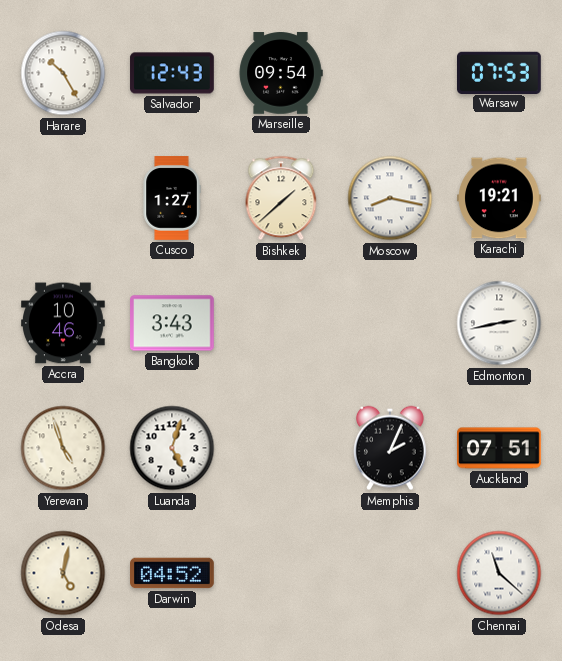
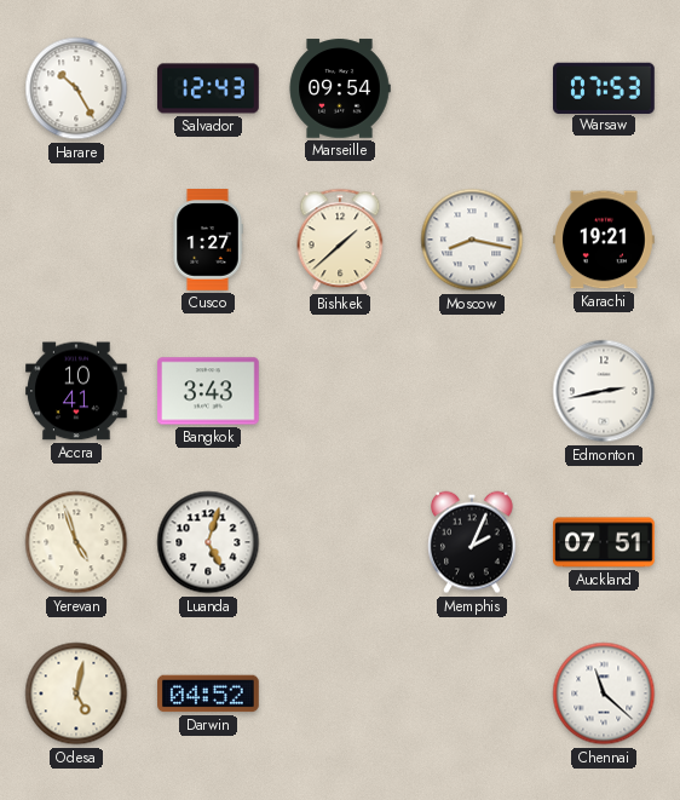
Accra: 10:46 -> 10:41 (76, 391)
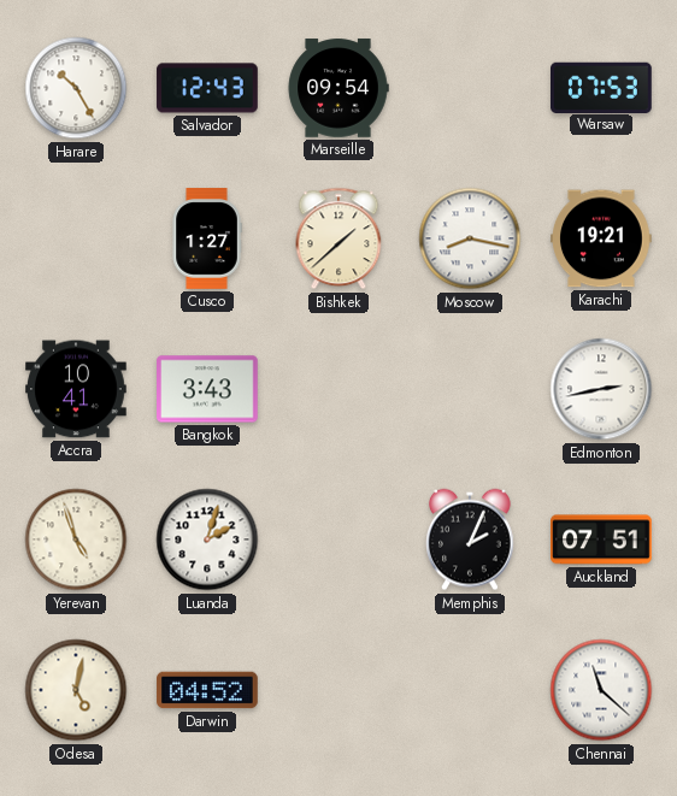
Luanda: 5:03 -> 2:03 (207, 539)
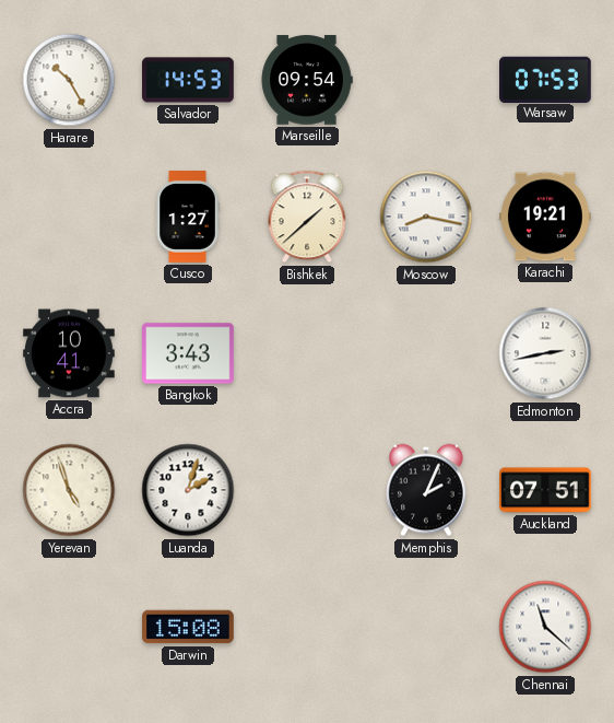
Salvador: 12:43 -> 14:53 (188, 80)
Odesa: 5:02 -> none (76, 690)
Darwin: 04:52 -> 15:08 (188, 627)
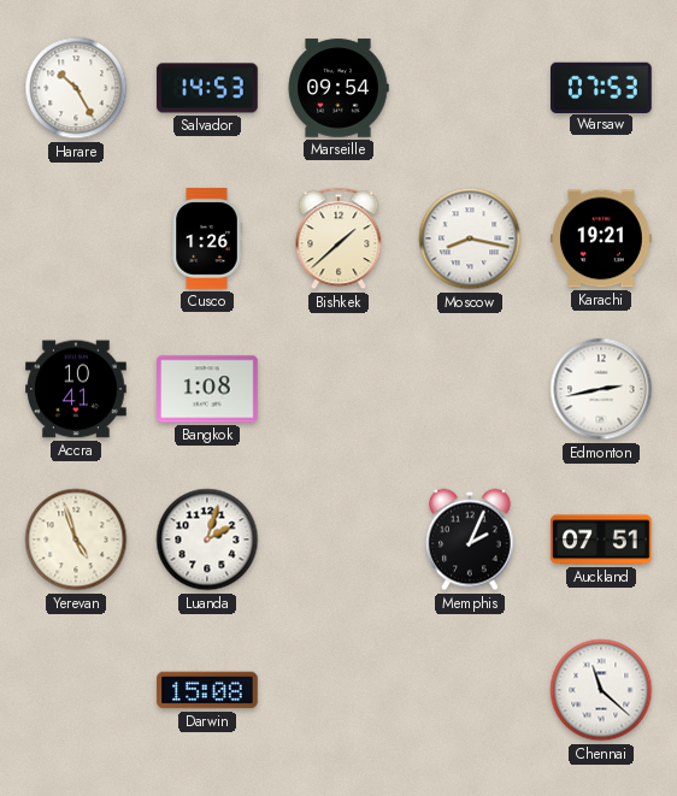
Cusco: 1:27 -> 1:26 (207, 238)
Bangkok: 3:43 -> 1:08 (208, 389)
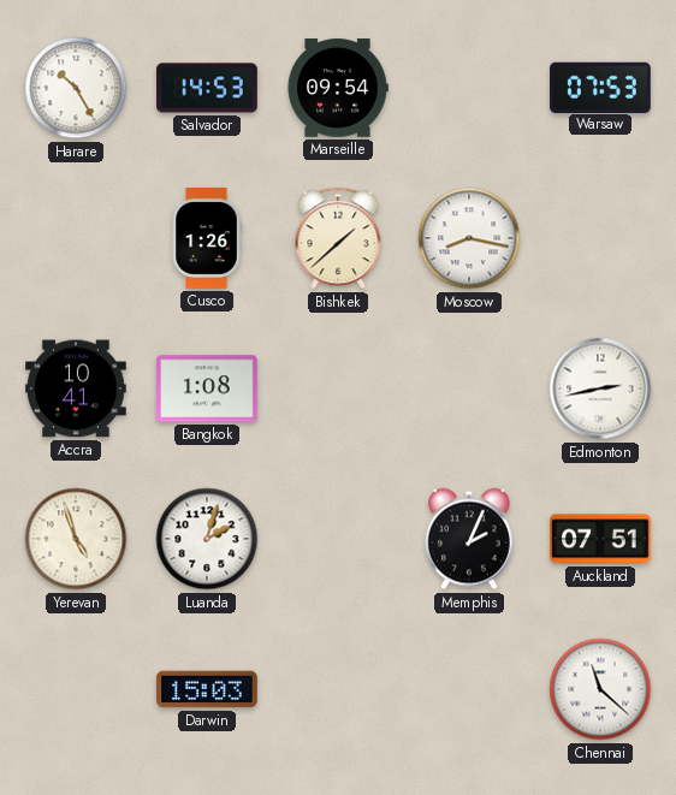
Karachi: 19:21 -> none (602, 238)
Darwin: 15:08 -> 15:03 (207, 689)
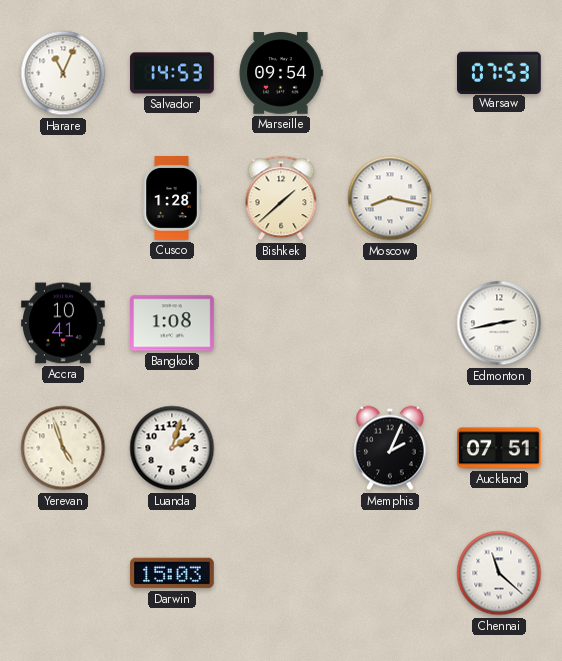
Harare: 10:25 -> 11:04 (63, 73)
Cusco: 1:26 -> 1:28 (172, 198)
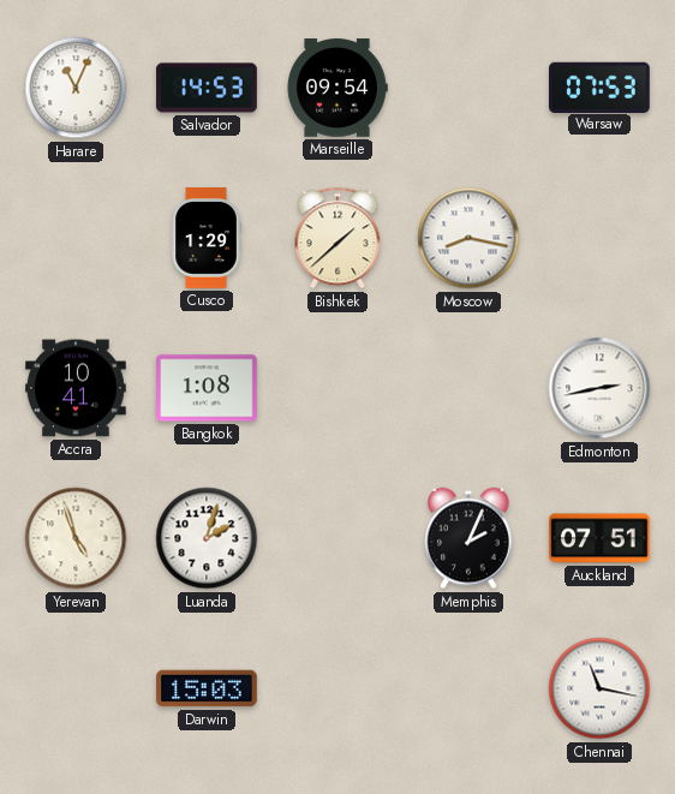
Cusco: 1:28 -> 1:29 (207, 238)
Chennai: 11:22 -> 11:17 (599, 688)
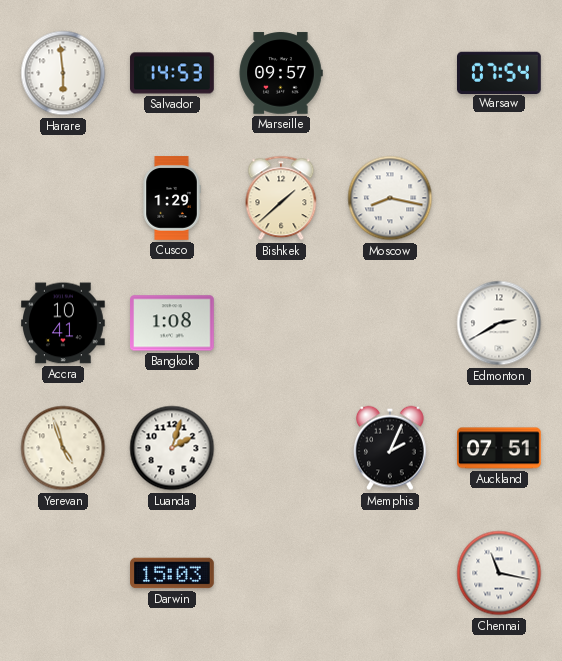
Harare: 11:04 -> 5:59 (63, 73)
Marseille: 09:54 -> 09:57 (281, 73)
Warsaw: 07:53 -> 07:54 (500, 72)
Edmonton: 2:43 -> 2:40 (499, 323)
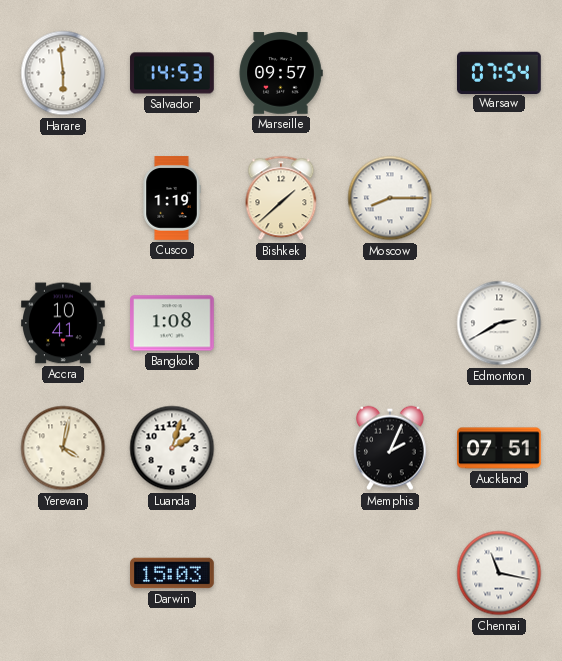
Cusco: 1:29 -> 1:19 (172, 198)
Moscow: 8:17 -> 8:15 (390, 198)
Yerevan: 4:57 -> 4:02 (63, 448)
